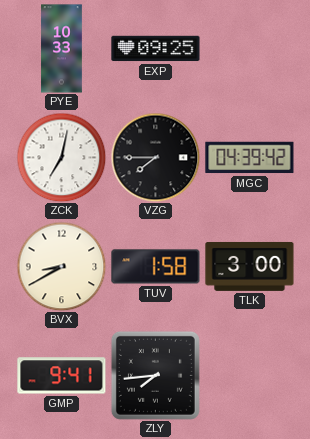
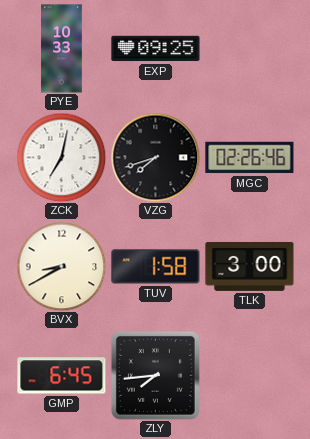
VZG: 7:45 -> 7:42 (155, 157)
MGC: 04:39 -> 02:26 (250, 158)
GMP: 9:41 -> 6:45 (62, 376)
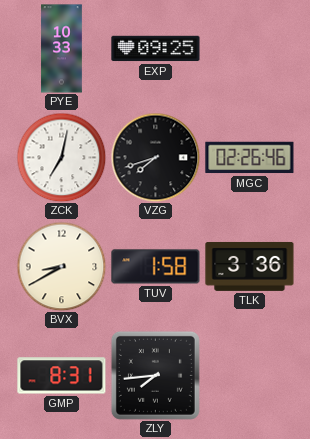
TLK: 3:00 -> 3:36 (250, 266)
GMP: 6:45 -> 8:31 (62, 376)
